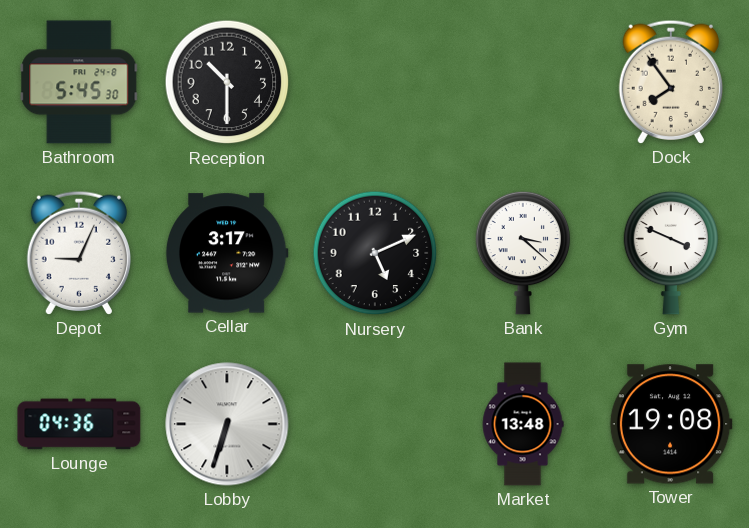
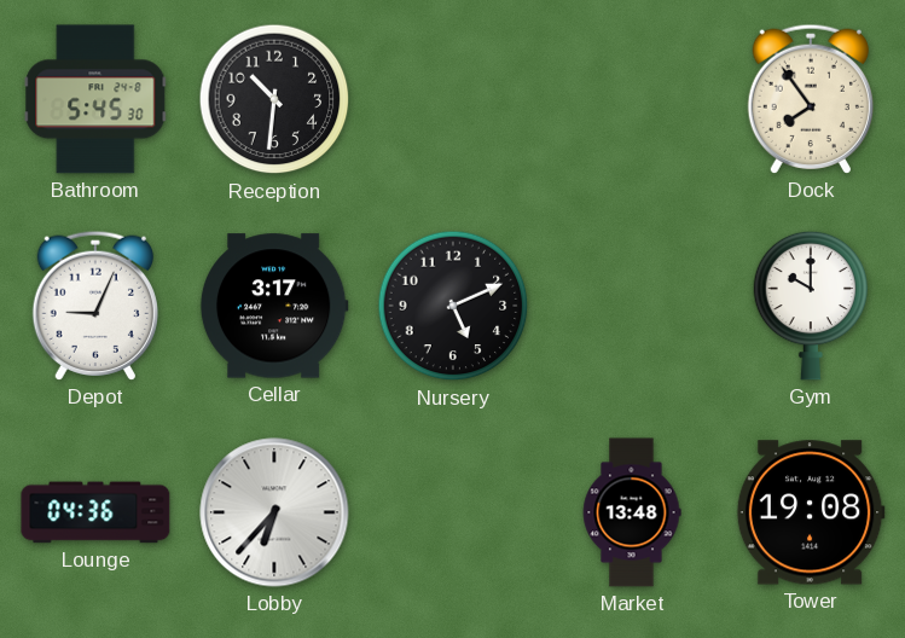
Reception: 10:30 -> 10:31 (274, 99)
Bank: 3:22 -> none (523, 253)
Gym: 3:49 -> 10:00 (811, 306)
Lobby: 6:33 -> 6:37 (274, 512)
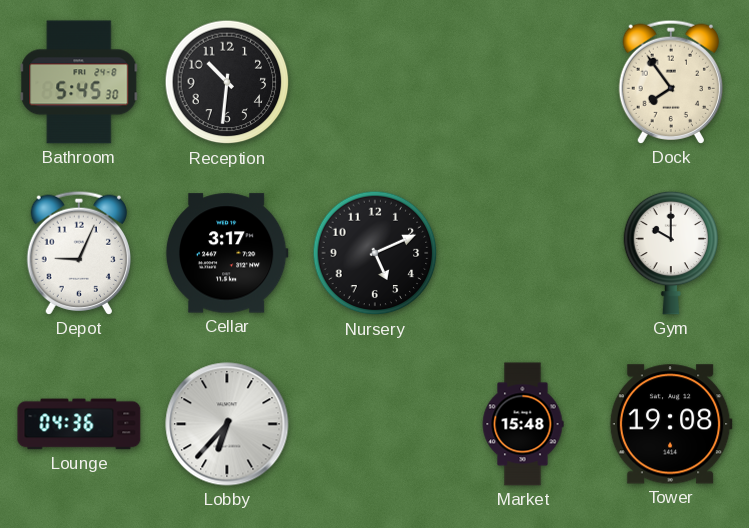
Market: 13:48 -> 15:48 (523, 424)
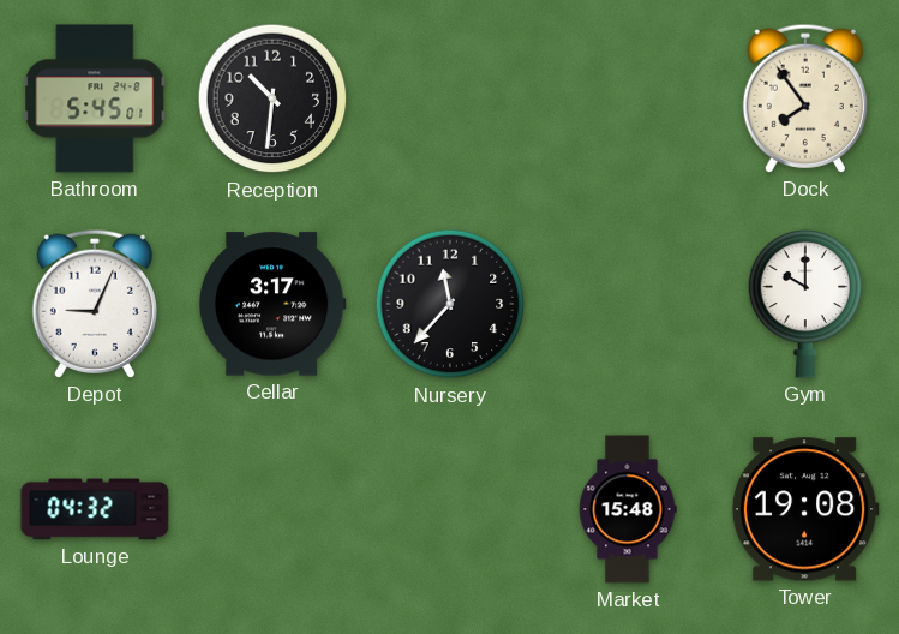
Bathroom: 5:45:30 -> 5:45:01 (95, 98)
Nursery: 5:11 -> 11:37 (450, 304)
Lounge: 04:36 -> 04:32 (95, 509)
Lobby: 6:37 -> none (227, 424)
